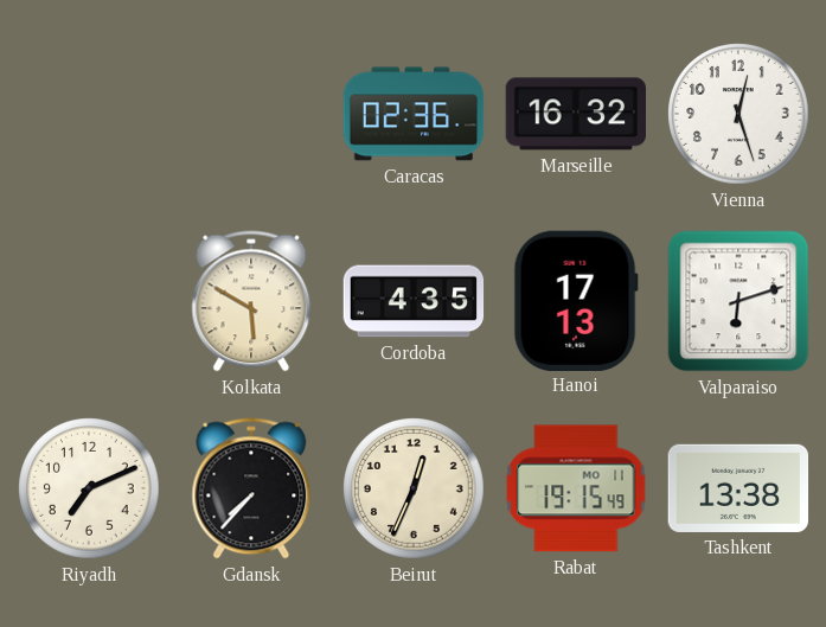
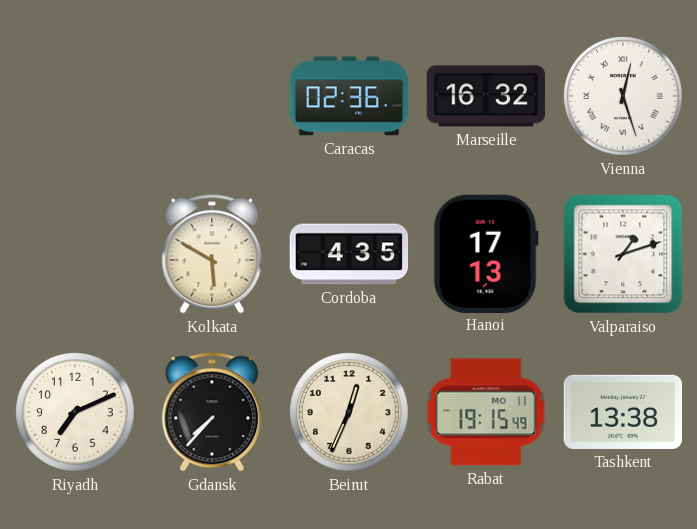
Vienna numerals: Arabic -> Roman (623, 96)
Valparaiso: 6:12 -> 1:12 (623, 254)
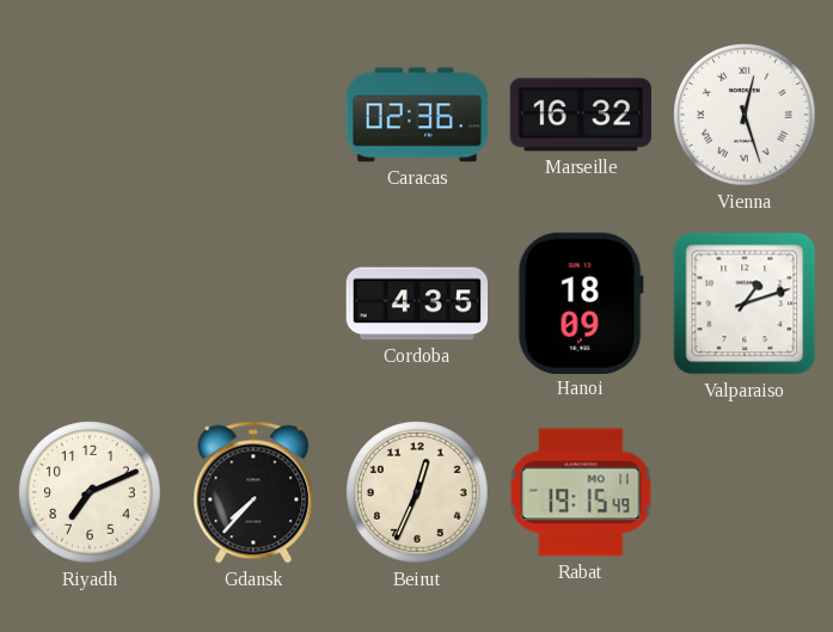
Kolkata: 5:50 -> none (212, 254)
Hanoi: 17:13 -> 18:09 (581, 302)
Tashkent: 13:38 -> none (623, 412)
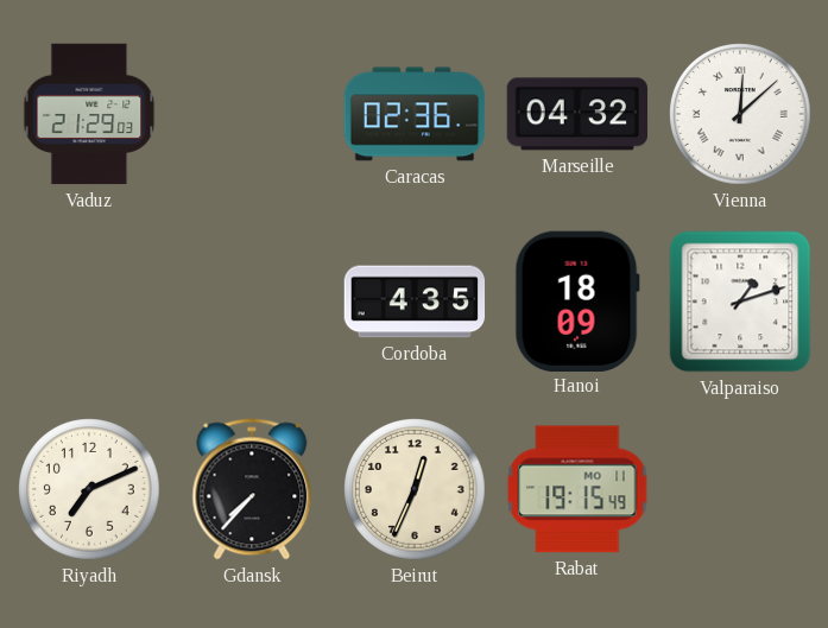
Vaduz: none -> 21:29 (89, 114)
Marseille: 16:32 -> 04:32 (577, 114)
Vienna: 12:27 -> 12:08 (740, 114)
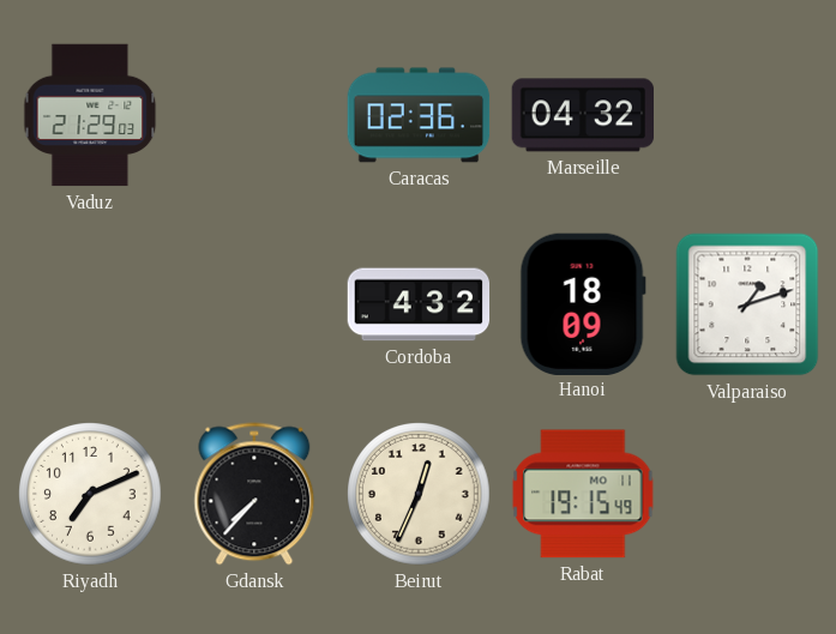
Vienna: 12:08 -> none (740, 114)
Cordoba: 4:35 -> 4:32 (419, 304)
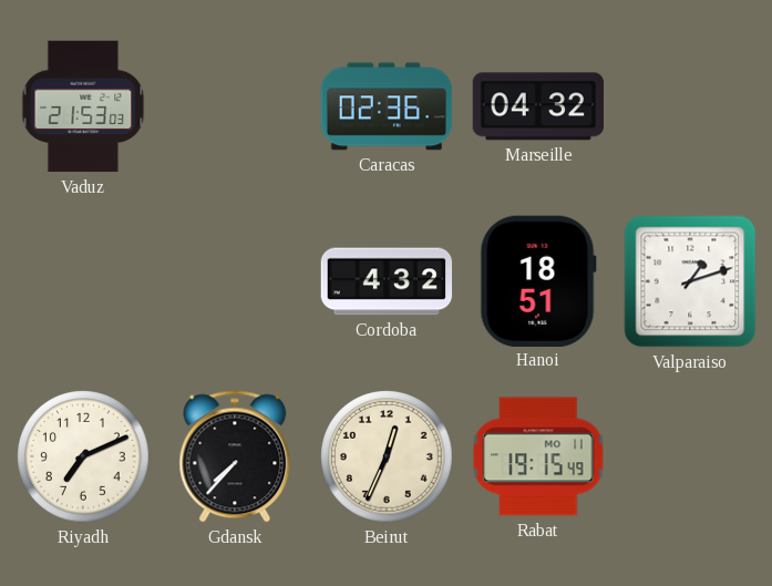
Vaduz: 21:29 -> 21:53 (83, 106)
Hanoi: 18:09 -> 18:51 (538, 280)
